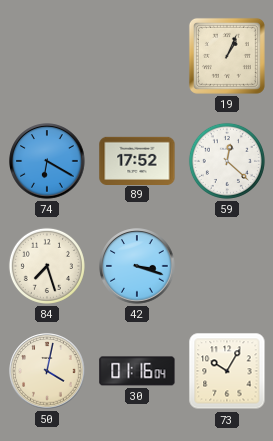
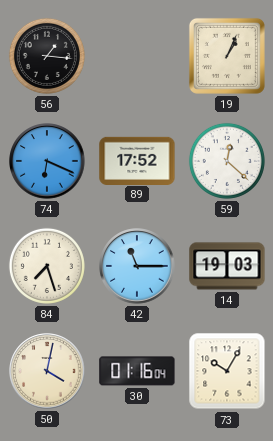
56: none -> 1:16 (47, 56)
74: 6:20 -> 6:19 (47, 161)
42: 3:18 -> 11:15 (137, 266)
14: none -> 19:03 (227, 266)
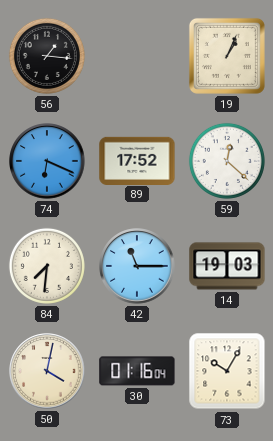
84: 7:27 -> 7:31 (47, 266)
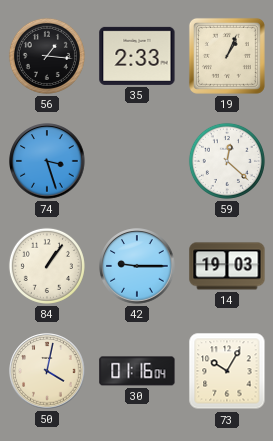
35: none -> 2:33 (137, 56)
74: 6:19 -> 3:27 (47, 161)
89: 17:52 -> none (137, 160)
84: 7:31 -> 1:06 (47, 266)
42: 11:15 -> 9:15 (137, 266)
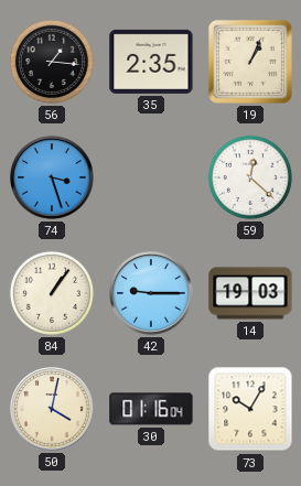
35: 2:33 -> 2:35 (151, 62)
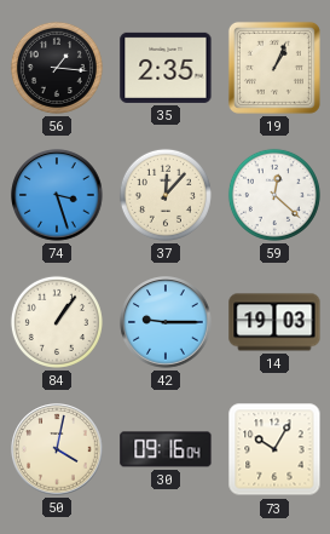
37: none -> 12:07 (166, 195)
30: 01:16 -> 09:16 (166, 449)
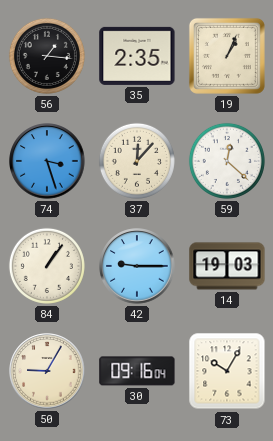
50: 4:02 -> 9:05 (47, 371)
